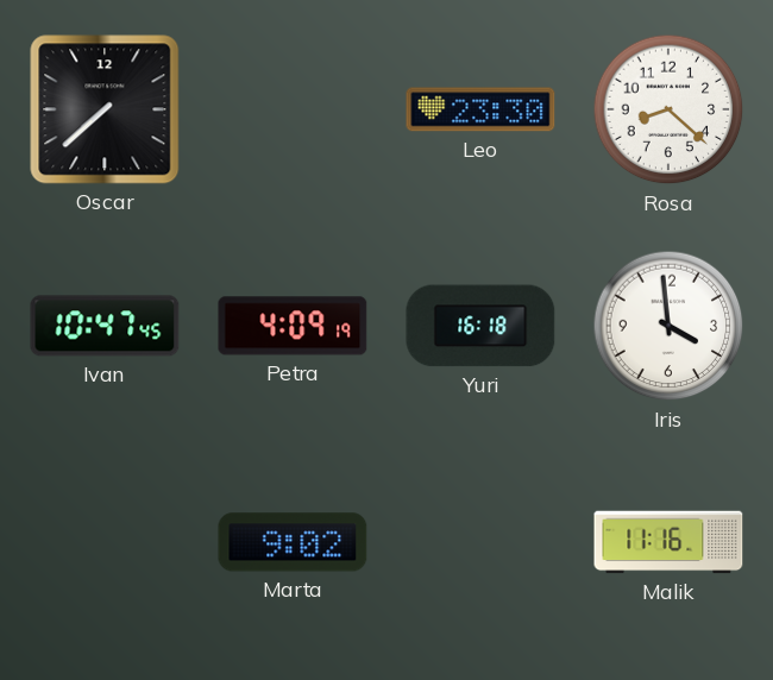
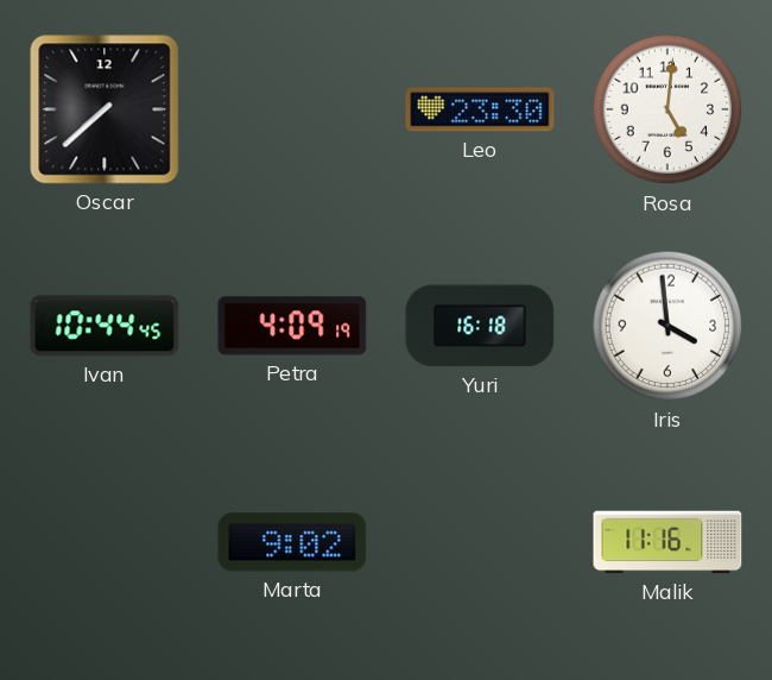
Rosa: 8:22 -> 5:01 (667, 109)
Ivan: 10:47 -> 10:44 (105, 326)
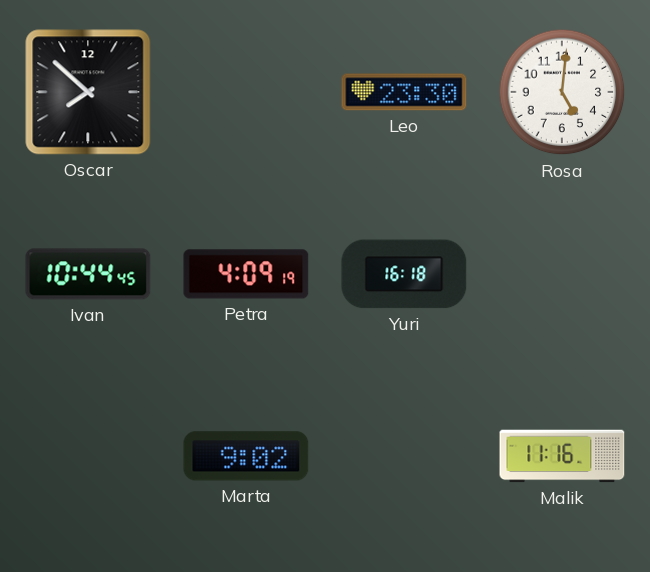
Oscar: 7:38 -> 7:52 (88, 92)
Iris: 3:59 -> none (667, 326)
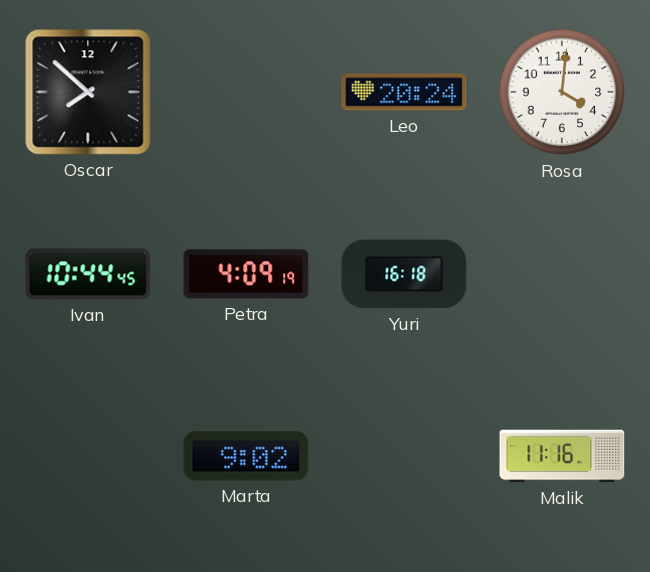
Leo: 23:30 -> 20:24 (404, 92)
Rosa: 5:01 -> 4:01 (562, 92)
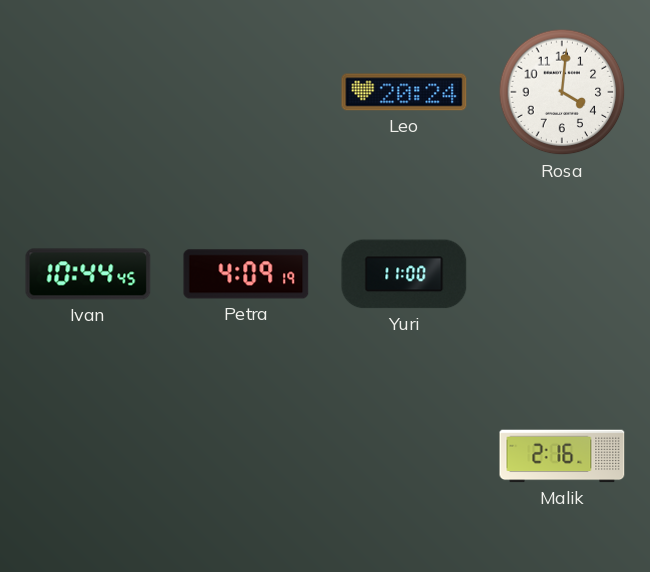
Oscar: 7:52 -> none (88, 92)
Yuri: 16:18 -> 11:00 (404, 274)
Marta: 9:02 -> none (246, 456)
Malik: 11:16 -> 2:16 (562, 456)
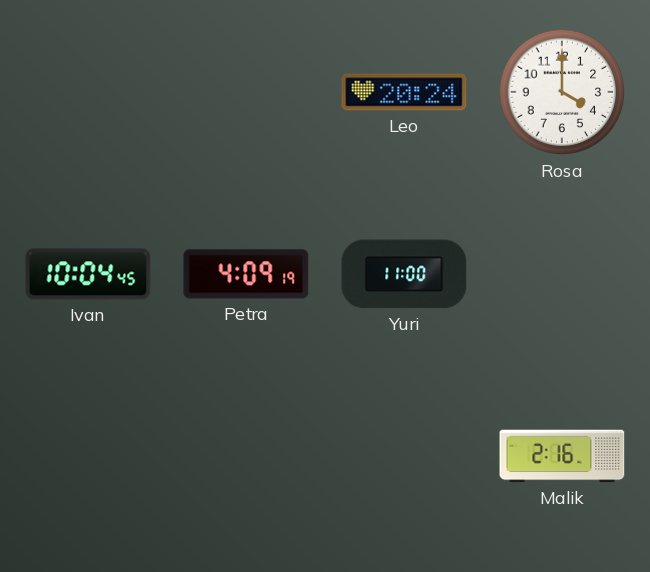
Rosa: 4:01 -> 4:00 (562, 92)
Ivan: 10:44 -> 10:04 (88, 274)
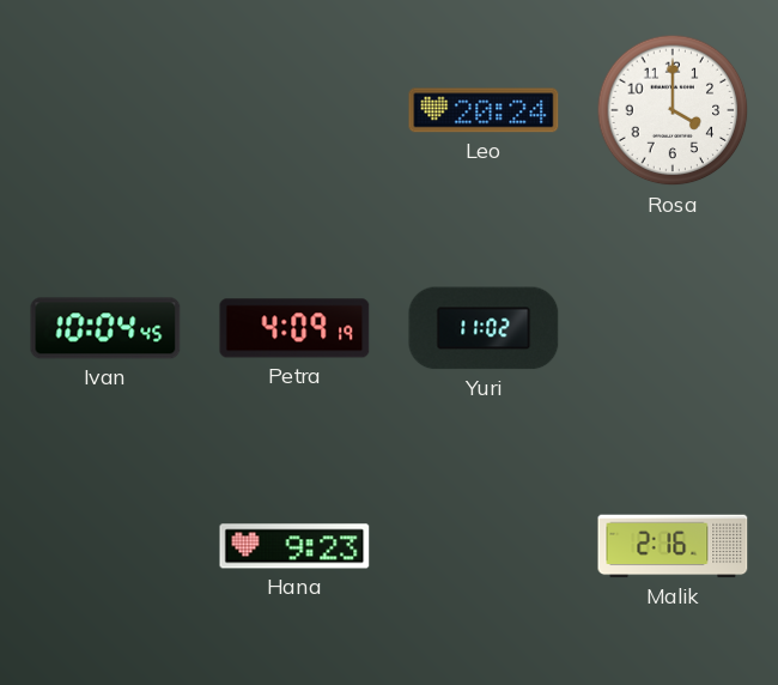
Yuri: 11:00 -> 11:02 (484, 328)
Hana: none -> 9:23 (294, 546)
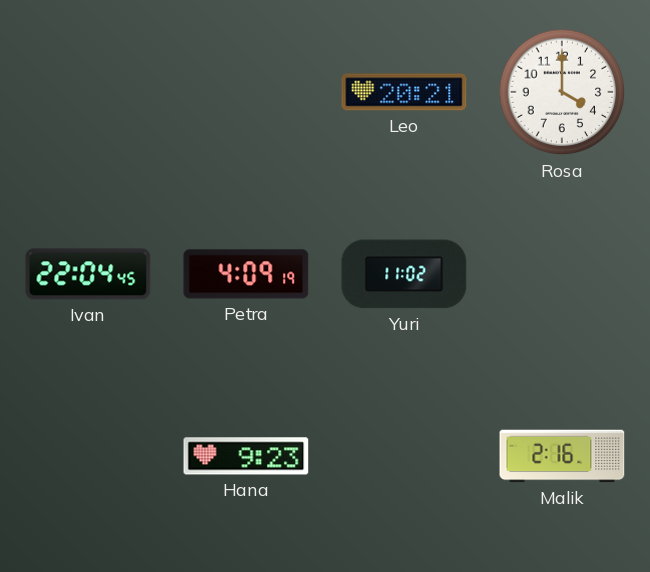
Leo: 20:24 -> 20:21 (404, 92)
Ivan: 10:04 -> 22:04 (88, 274)
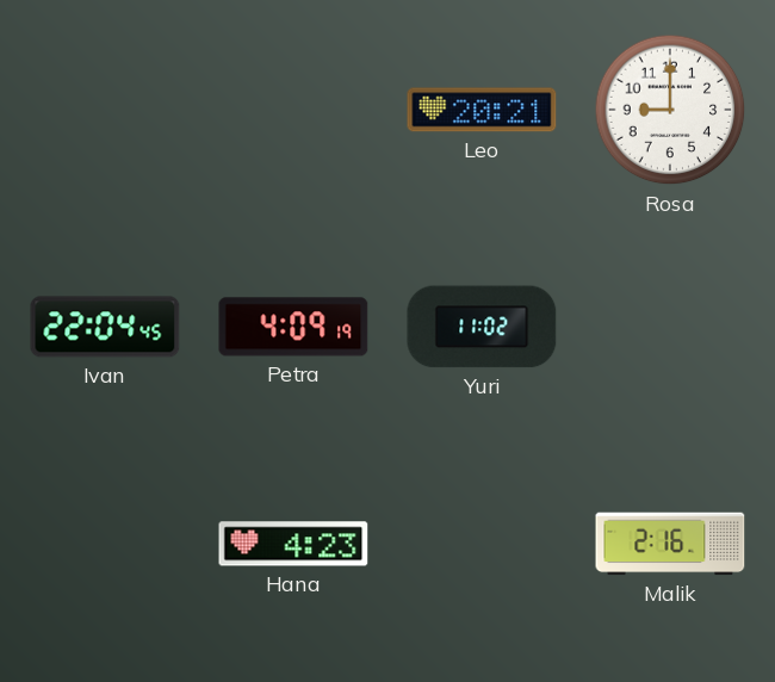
Rosa: 4:00 -> 9:00 (670, 110)
Hana: 9:23 -> 4:23 (293, 544)
